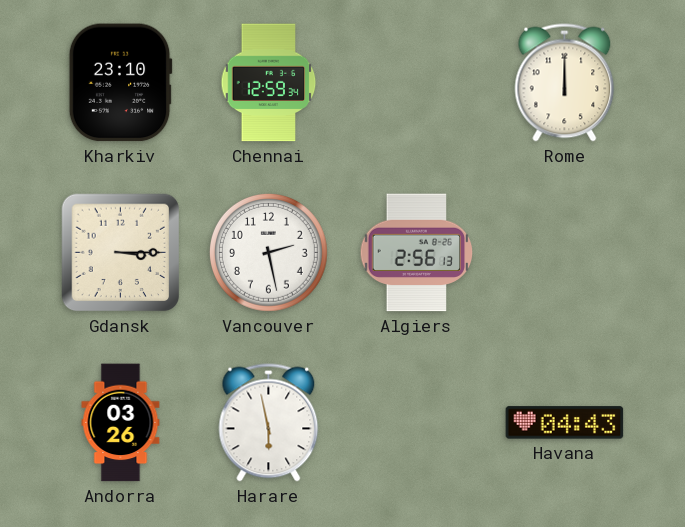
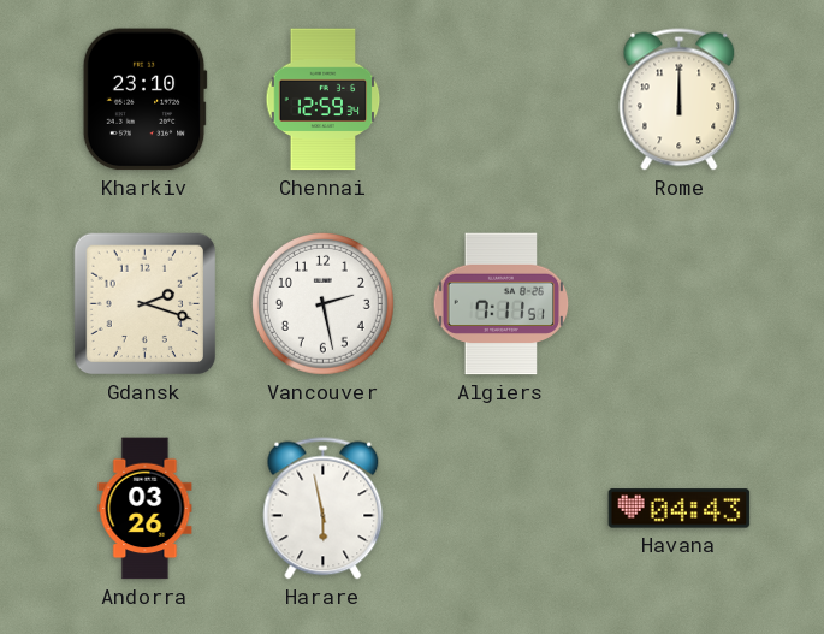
Gdansk: 3:15 -> 2:18 (146, 304)
Algiers: 2:56 -> 7:11 (502, 304)
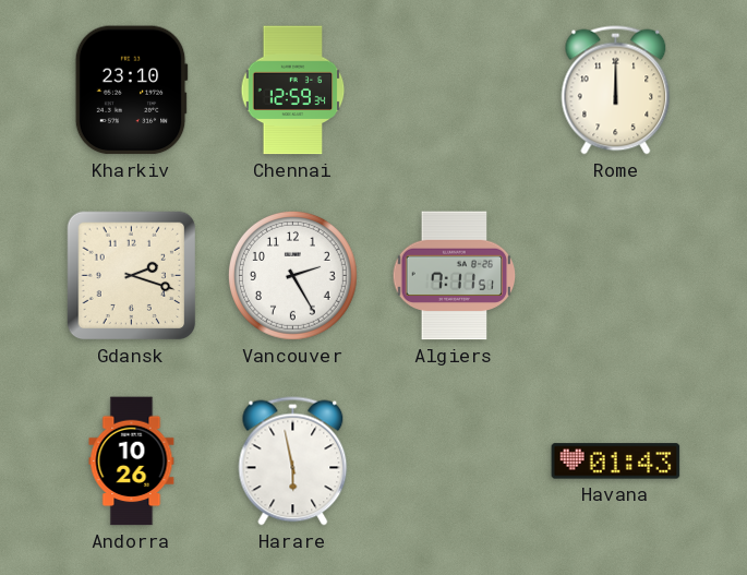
Vancouver: 2:28 -> 2:25 (292, 275)
Andorra: 03:26 -> 10:26 (132, 462)
Havana: 04:43 -> 01:43 (616, 462)
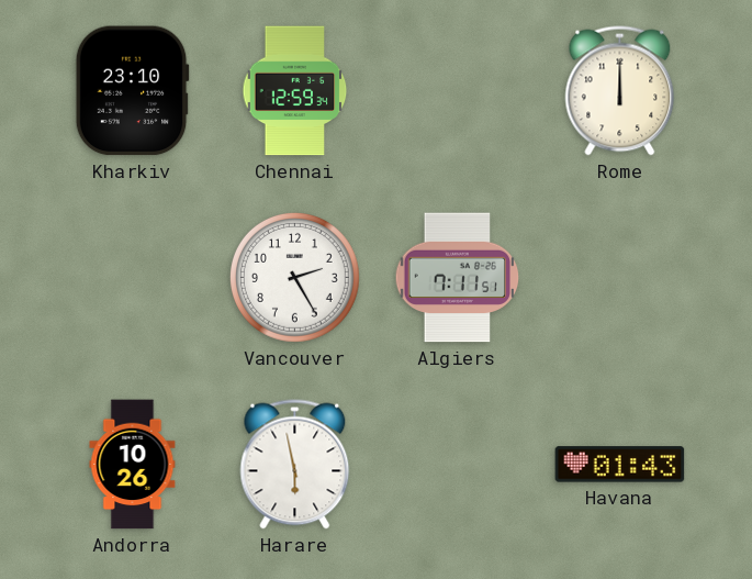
Gdansk: 2:18 -> none (132, 276)
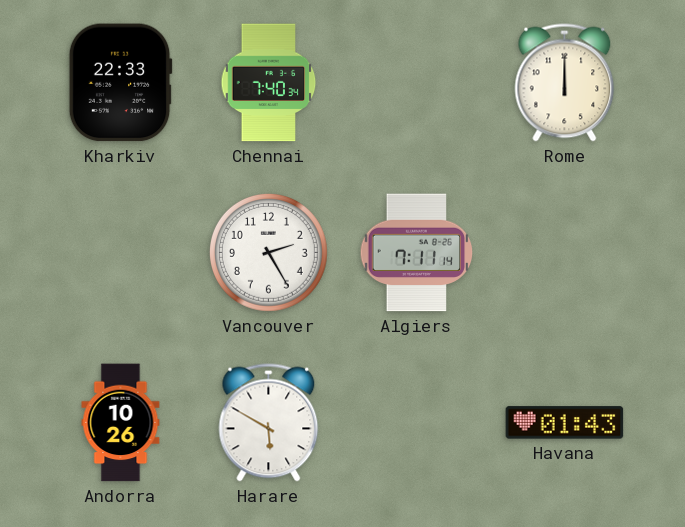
Kharkiv: 23:10 -> 22:33 (120, 83)
Chennai: 12:59 -> 7:40 (269, 83)
Algiers: 7:11:51 -> 7:11:14 (417, 253)
Harare: 5:58 -> 5:50 (269, 423)
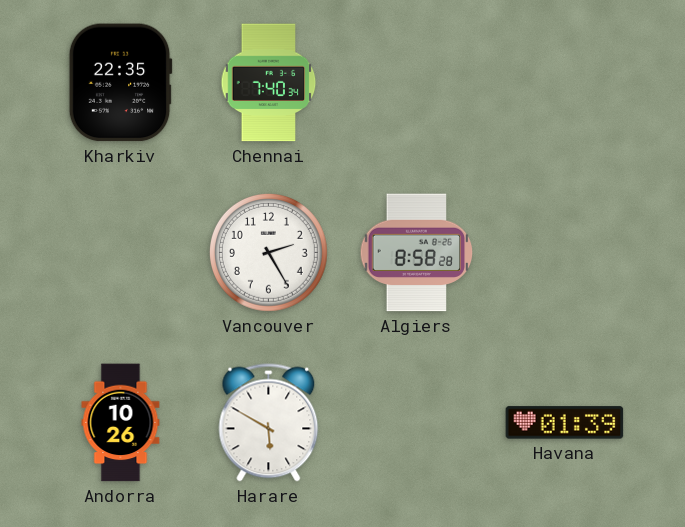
Kharkiv: 22:33 -> 22:35 (120, 83)
Rome: 12:00 -> none (565, 83)
Algiers: 7:11 -> 8:58 (417, 253)
Havana: 01:43 -> 01:39 (565, 423)
